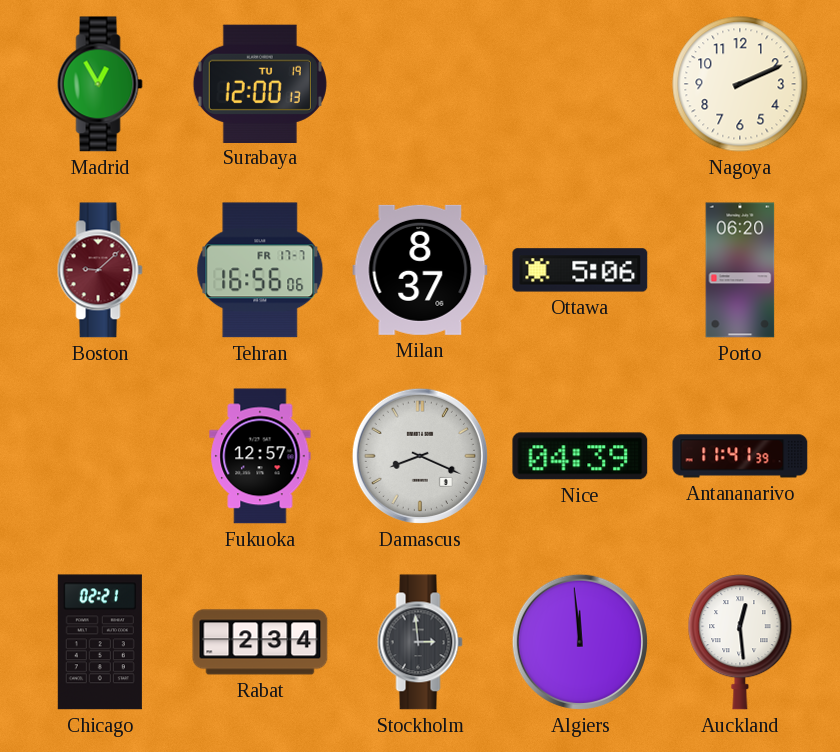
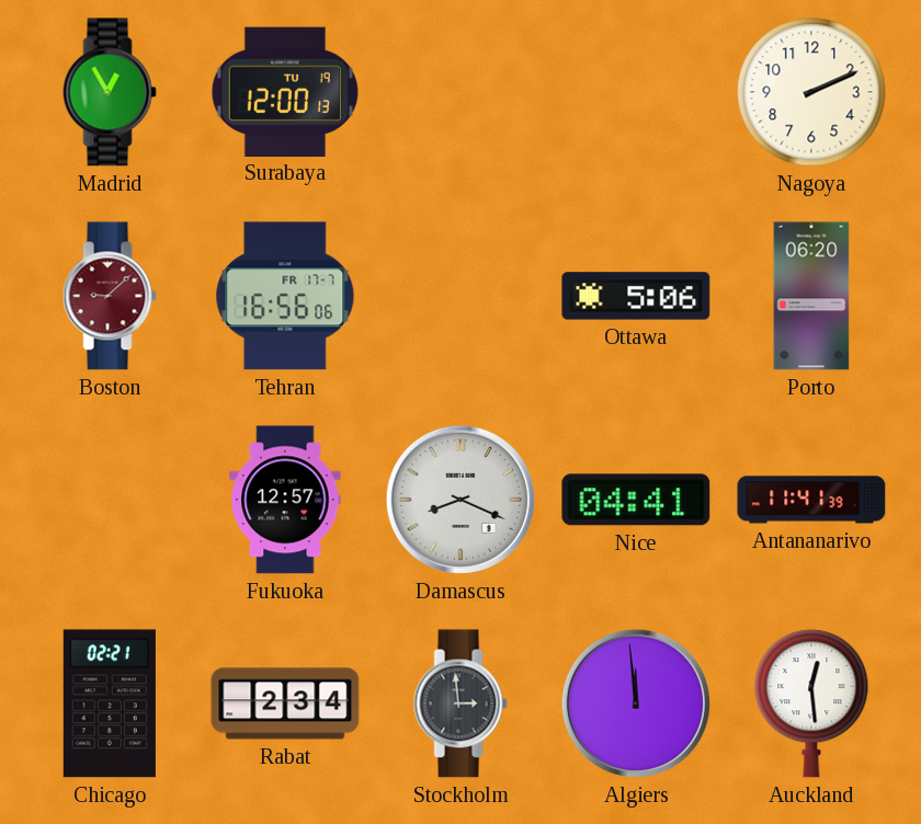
Milan: 8:37 -> none (420, 270)
Nice: 04:39 -> 04:41 (636, 500)
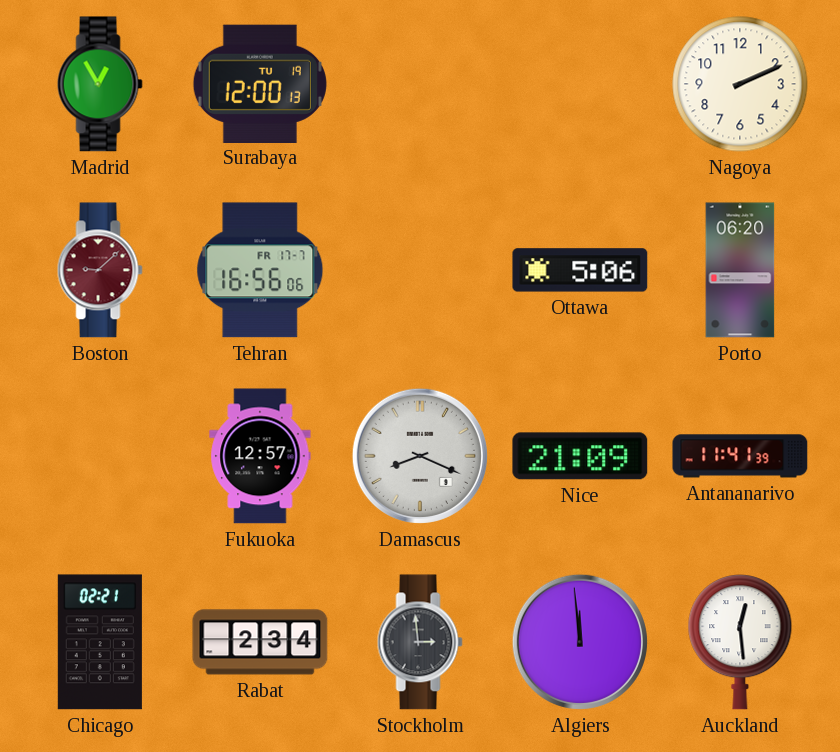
Nice: 04:41 -> 21:09 (580, 456)
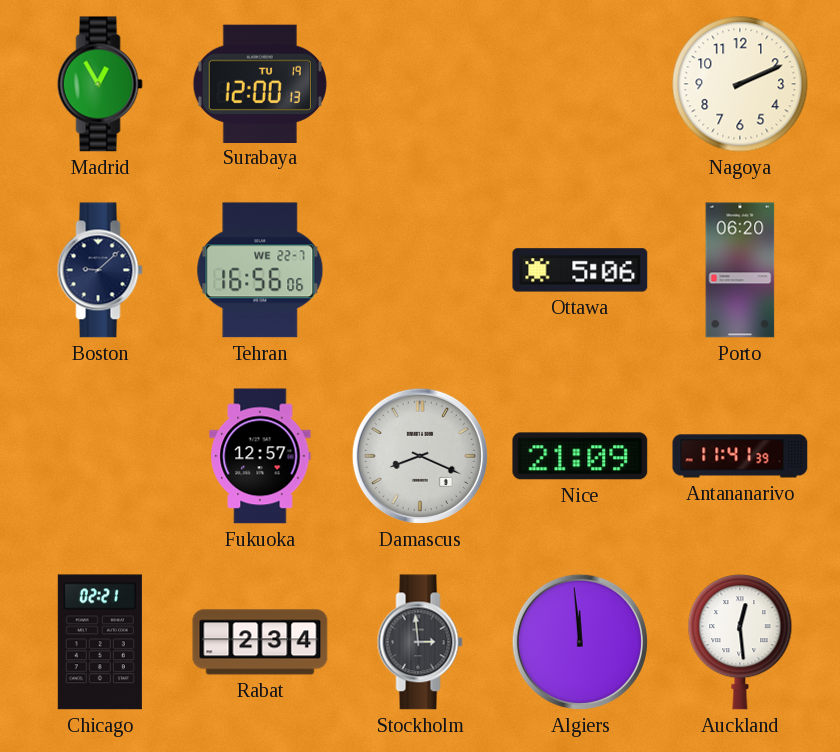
Boston dial: burgundy -> navy (100, 270)
Tehran date: FR 17-7 -> WE 22-7 (260, 270)
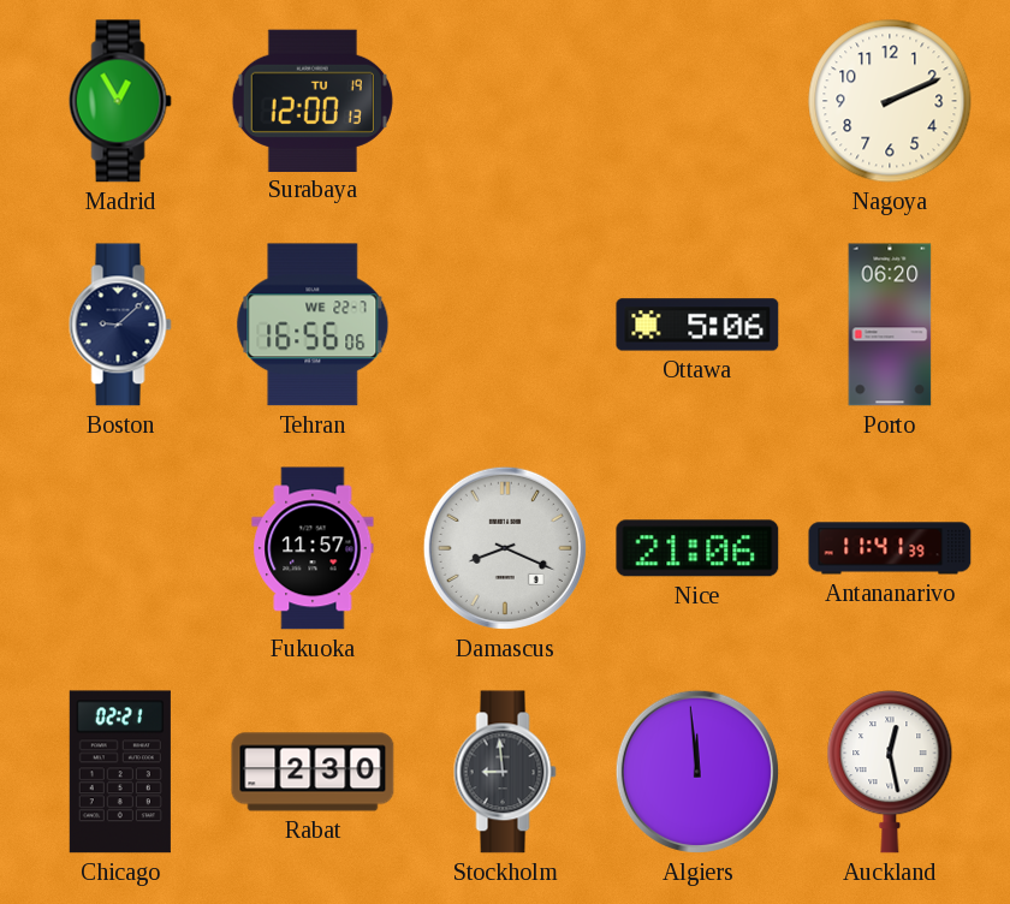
Fukuoka: 12:57 -> 11:57 (313, 548)
Nice: 21:09 -> 21:06 (697, 548)
Rabat: 2:34 -> 2:30 (313, 772)
Stockholm: 2:59 -> 8:59 (505, 772)
Auckland: 12:29 -> 12:28 (890, 772)
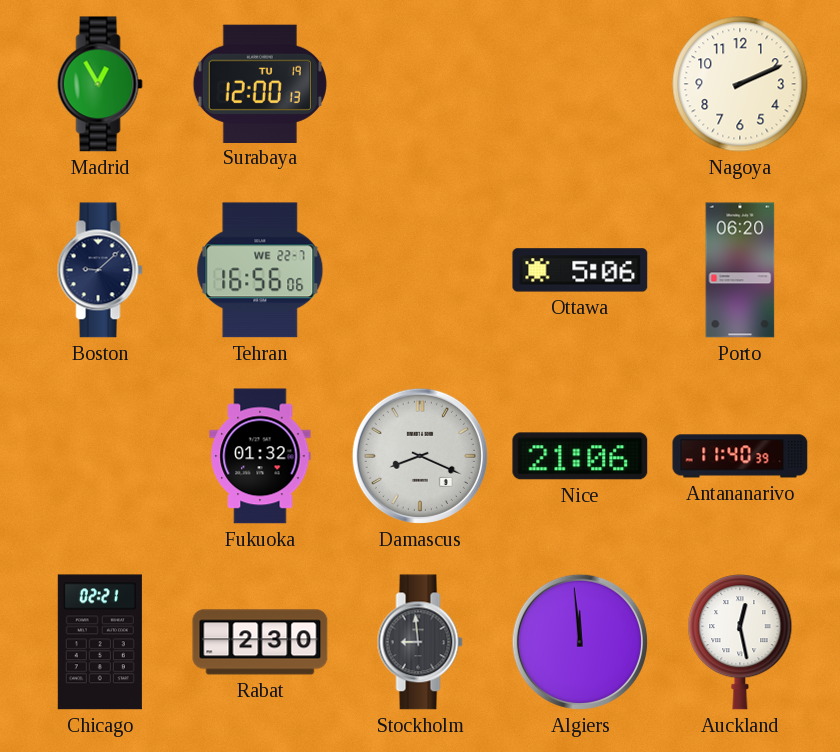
Fukuoka: 11:57 -> 01:32 (260, 456)
Antananarivo: 11:41 -> 11:40 (740, 456)
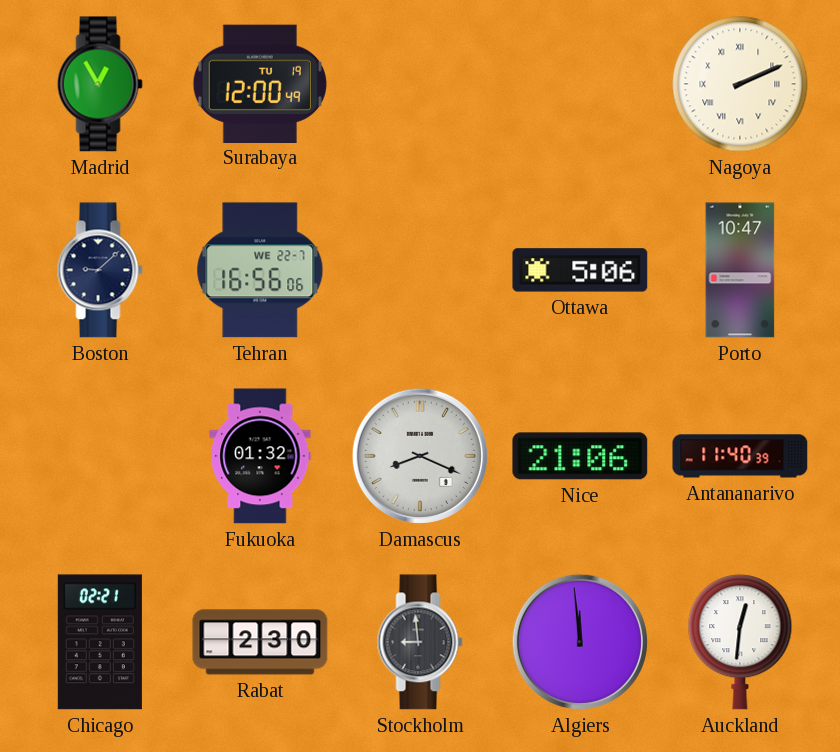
Surabaya: 12:00:13 -> 12:00:49 (260, 83)
Nagoya numerals: Arabic -> Roman (740, 84)
Porto: 06:20 -> 10:47 (740, 270)
Auckland: 12:28 -> 12:31 (740, 642)
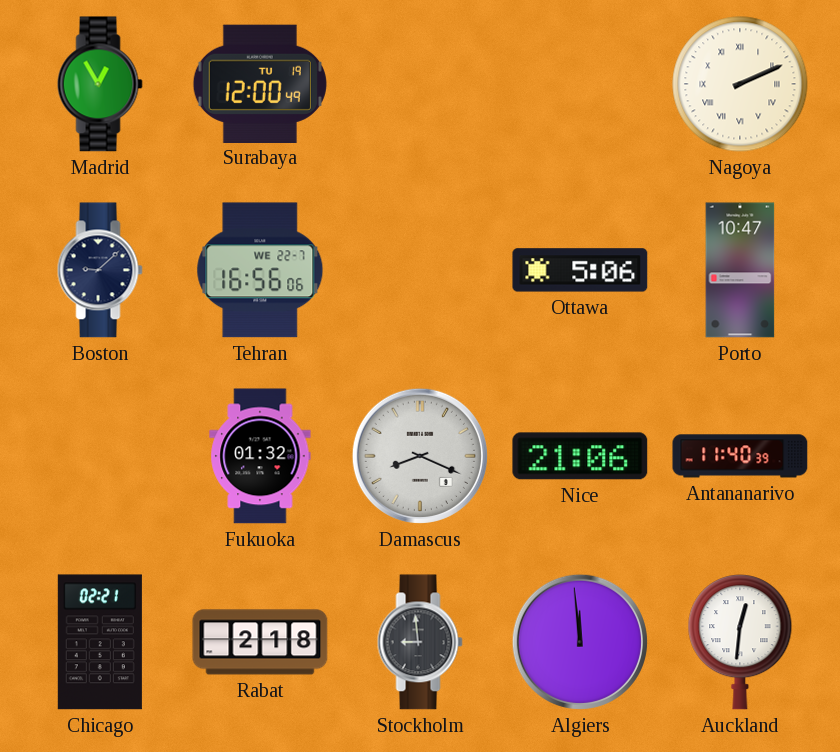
Rabat: 2:30 -> 2:18 (260, 642)
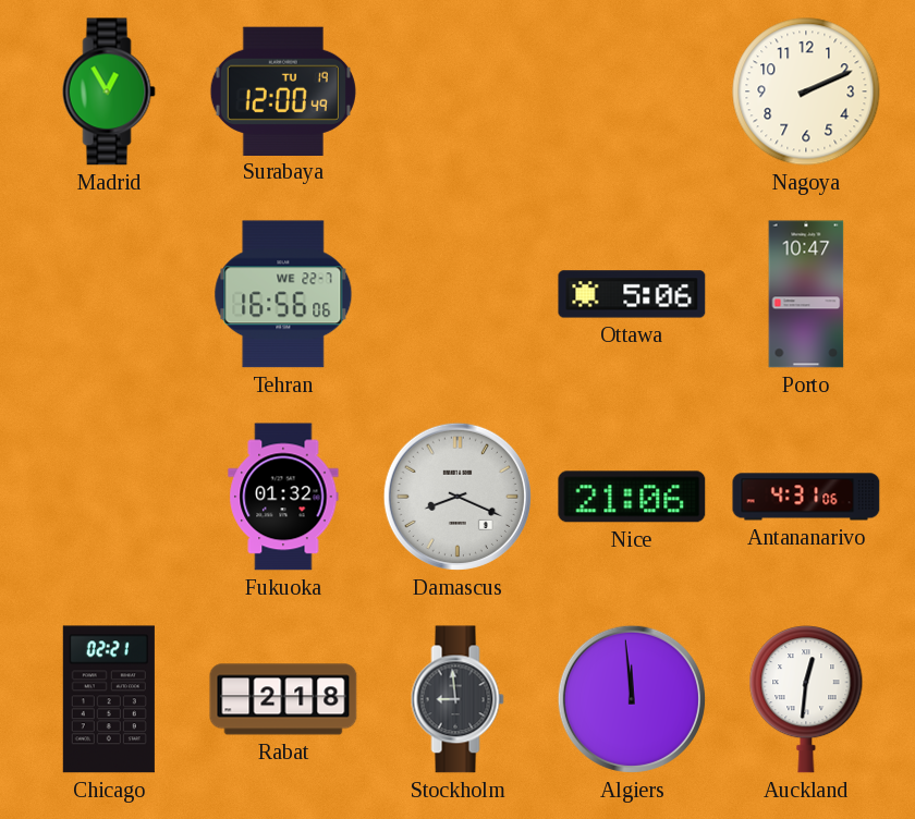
Nagoya numerals: Roman -> Arabic (806, 91)
Boston: 9:08 -> none (100, 270)
Antananarivo: 11:40 -> 4:31 (806, 497)
